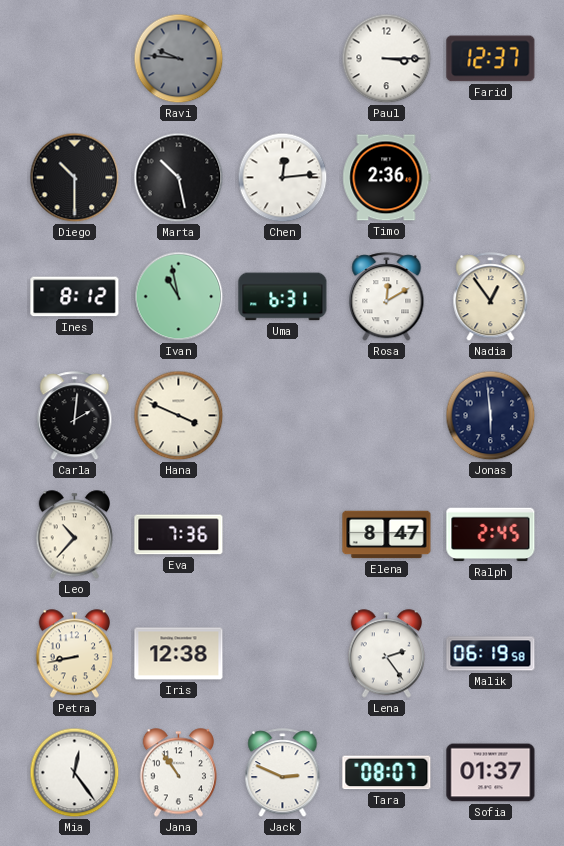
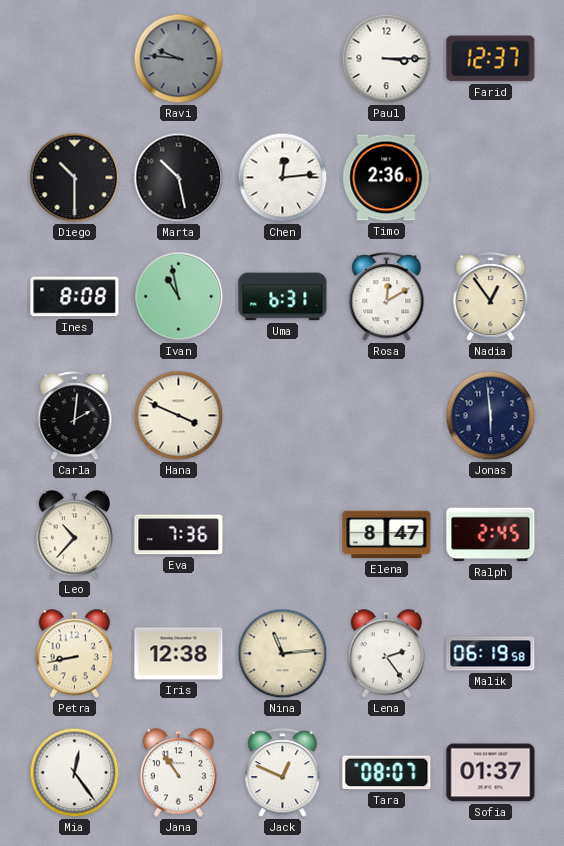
Ines: 8:12 -> 8:08 (75, 297)
Nina: none -> 11:14 (283, 654)
Jack: 2:49 -> 12:49 (283, 773)
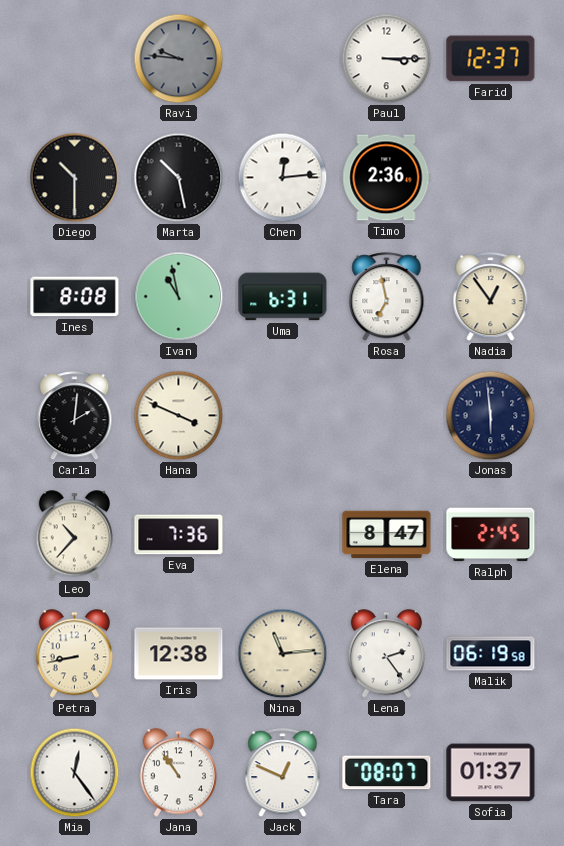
Rosa: 12:10 -> 6:58 (387, 297)
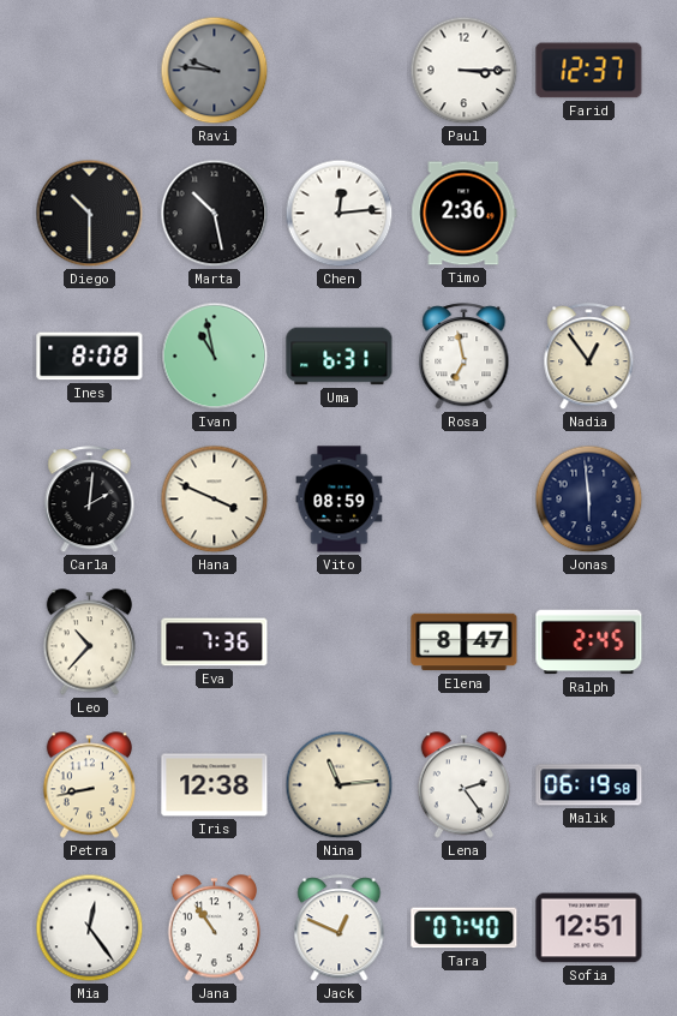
Vito: none -> 08:59 (340, 500)
Tara: 08:07 -> 07:40 (465, 928)
Sofia: 01:37 -> 12:51 (589, 928)
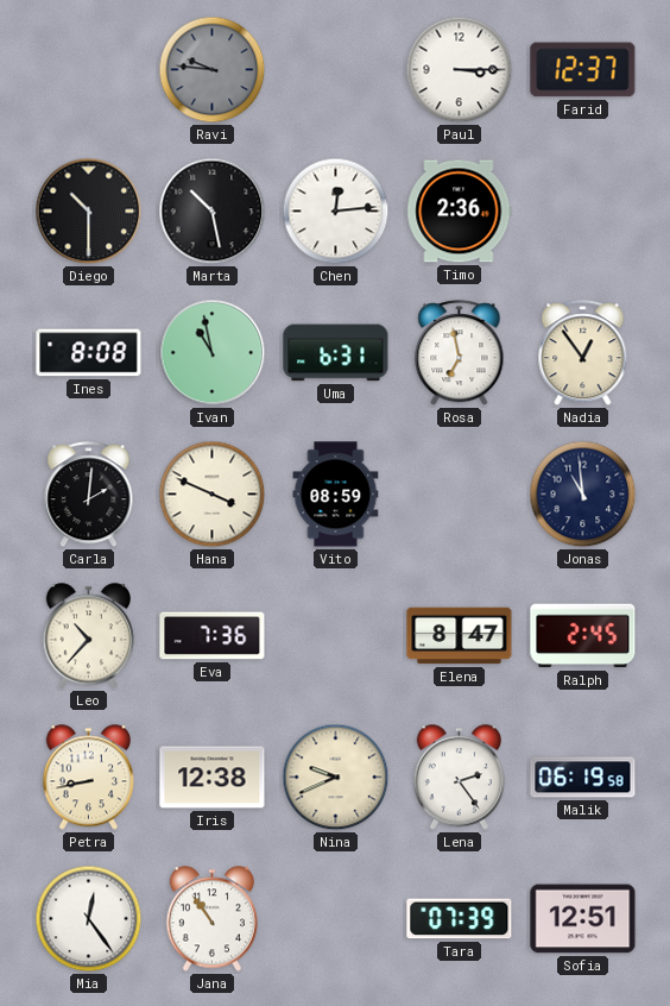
Jonas: 5:59 -> 10:59 (583, 495)
Nina: 11:14 -> 9:41 (336, 778)
Jack: 12:49 -> none (340, 928)
Tara: 07:40 -> 07:39 (460, 919)
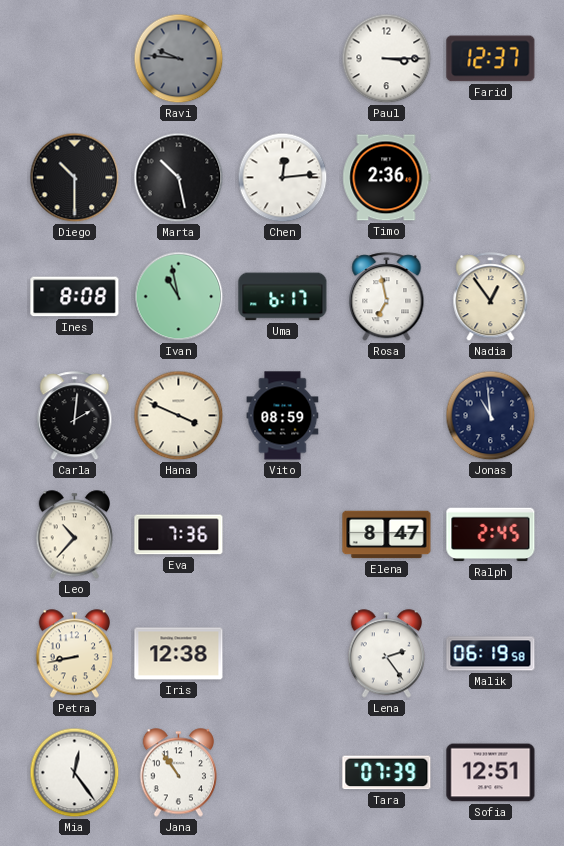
Uma: 6:31 -> 6:17 (283, 297)
Nina: 9:41 -> none (336, 778)
